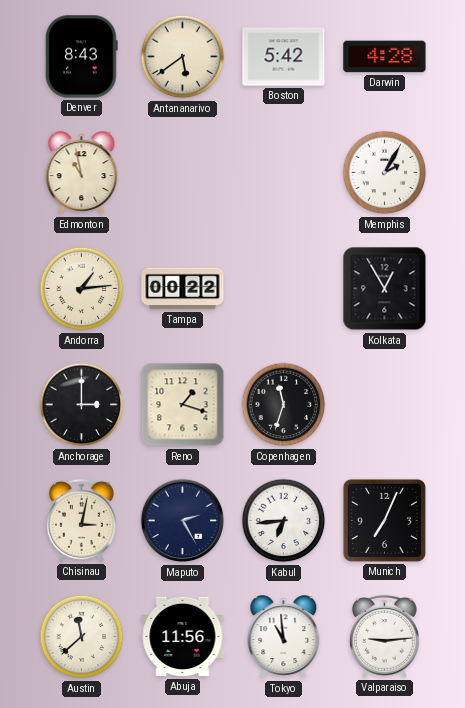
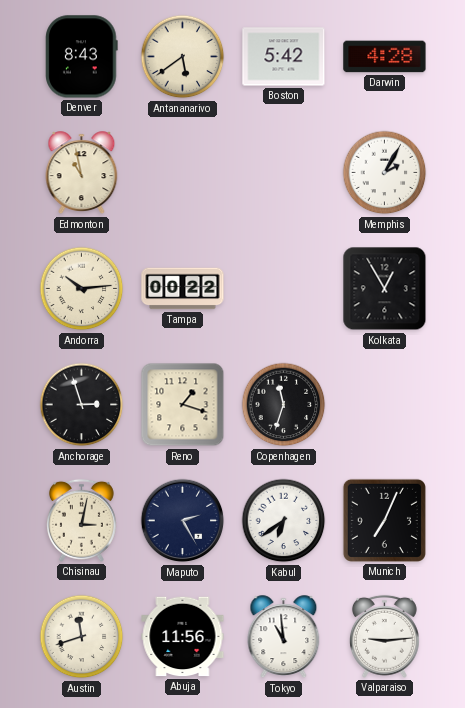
Andorra: 1:14 -> 10:14 (82, 289)
Anchorage: 3:00 -> 2:57 (82, 405)
Kabul: 6:44 -> 6:39 (284, 521)
Austin: 11:38 -> 11:42 (82, 637)
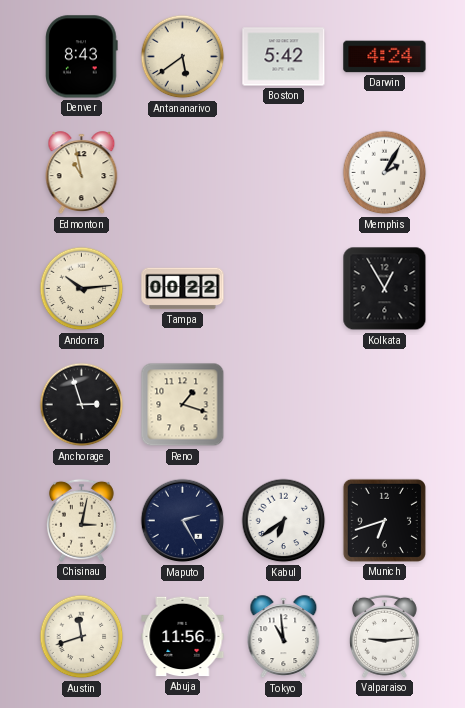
Darwin: 4:28 -> 4:24 (385, 57)
Copenhagen: 11:33 -> none (284, 405)
Munich: 7:04 -> 6:42 (384, 520)
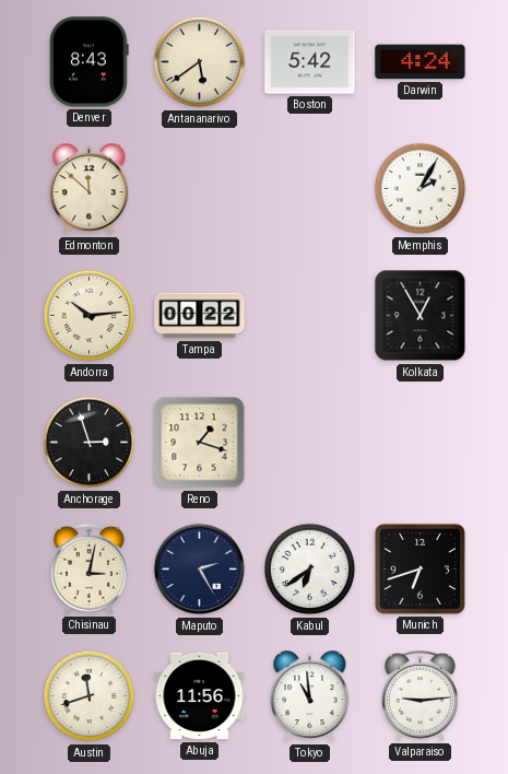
Edmonton: 10:58 -> 11:52 (90, 189)
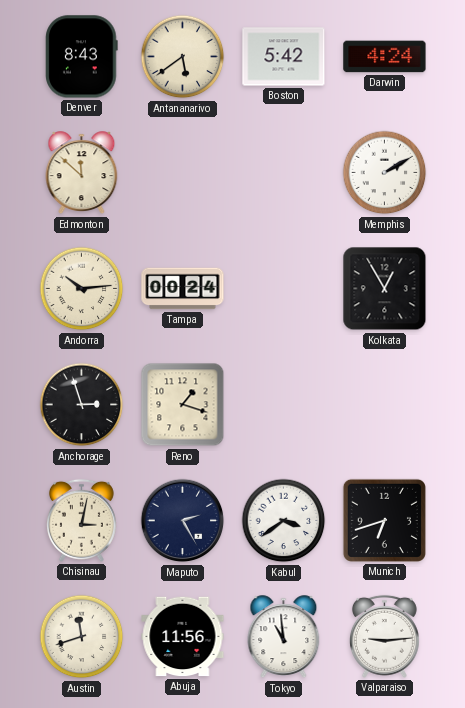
Memphis: 2:05 -> 2:10 (385, 173)
Tampa: 00:22 -> 00:24 (183, 289)
Kabul: 6:39 -> 3:39 (284, 521)
